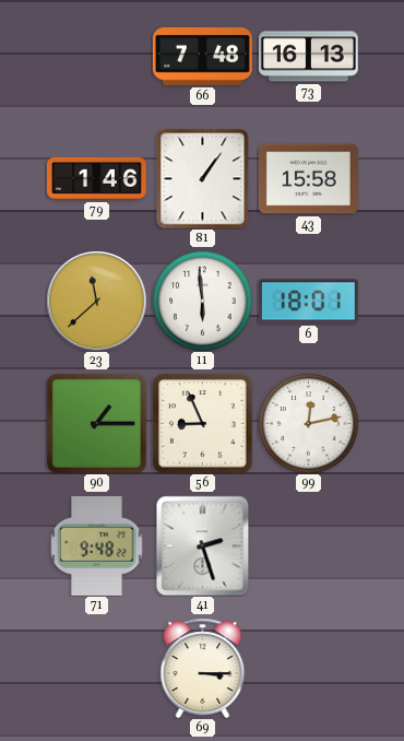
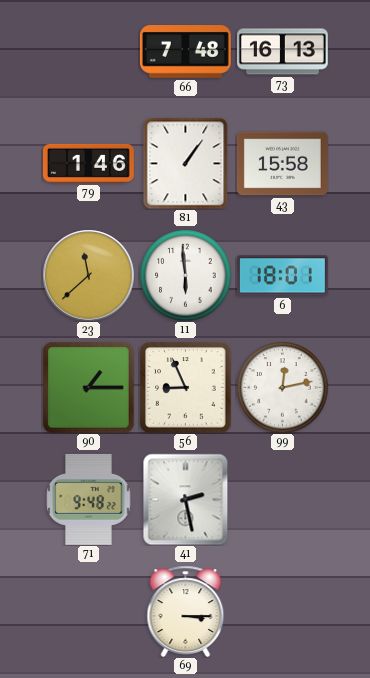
41: 2:27 -> 2:28 (186, 499)
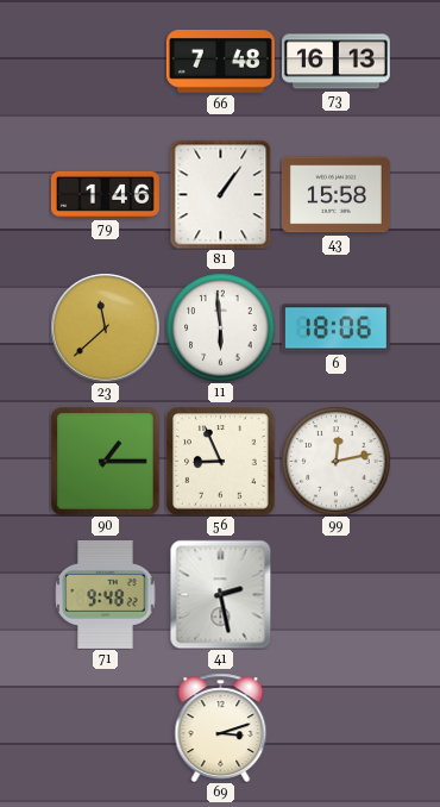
6: 18:01 -> 18:06 (335, 329)
69: 3:15 -> 3:12 (221, 727)
